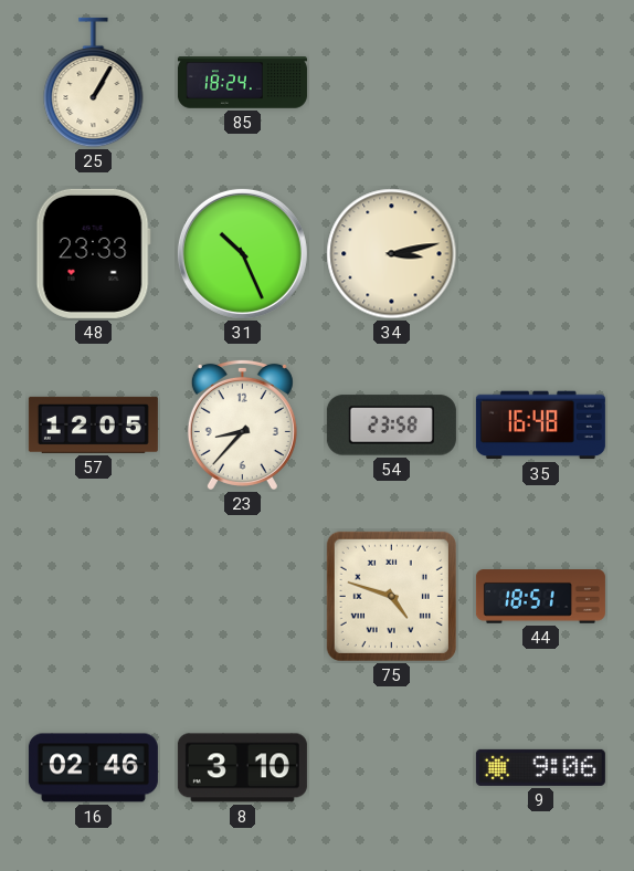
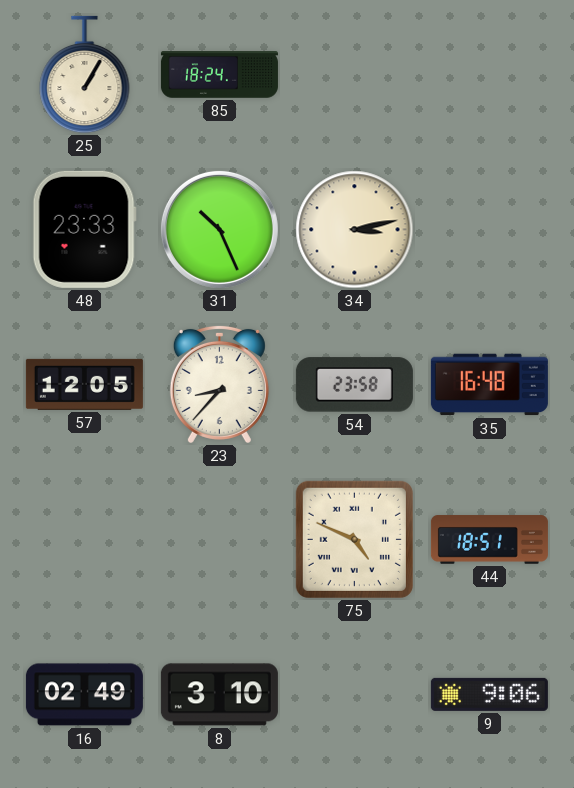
75: 4:48 -> 4:49 (354, 539)
16: 02:46 -> 02:49 (84, 695)
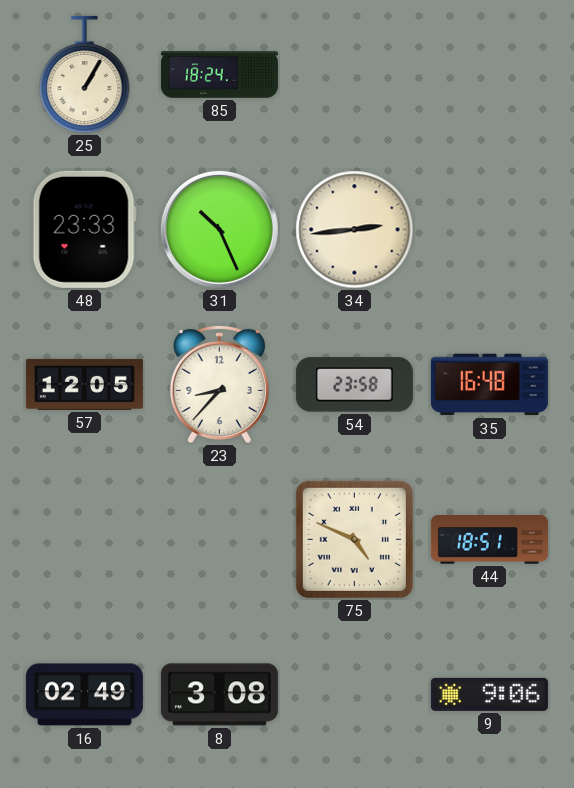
34: 3:13 -> 2:44 (355, 230)
8: 3:10 -> 3:08 (219, 695)
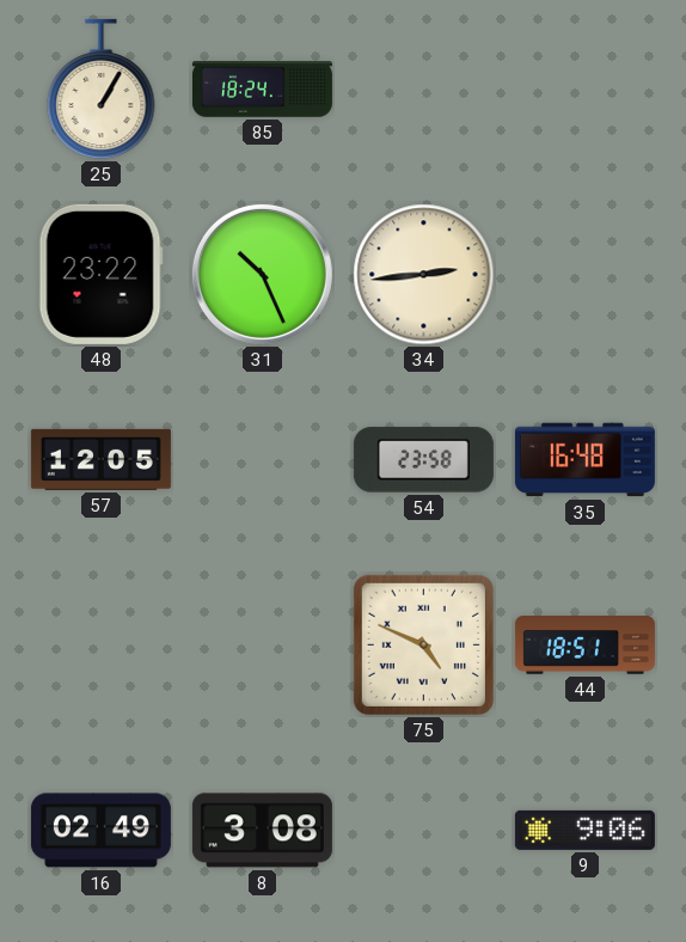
48: 23:33 -> 23:22 (100, 274)
23: 8:37 -> none (219, 384)
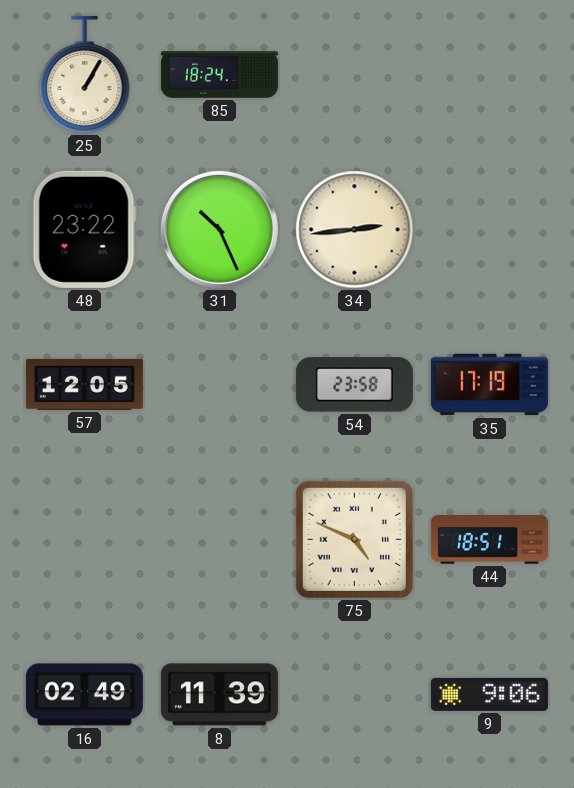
35: 16:48 -> 17:19 (489, 385)
8: 3:08 -> 11:39 (219, 695)
